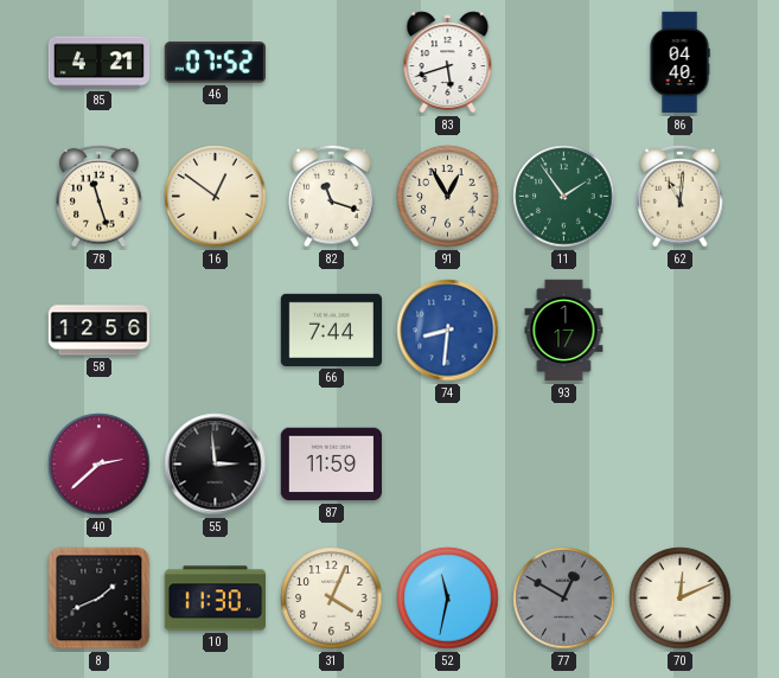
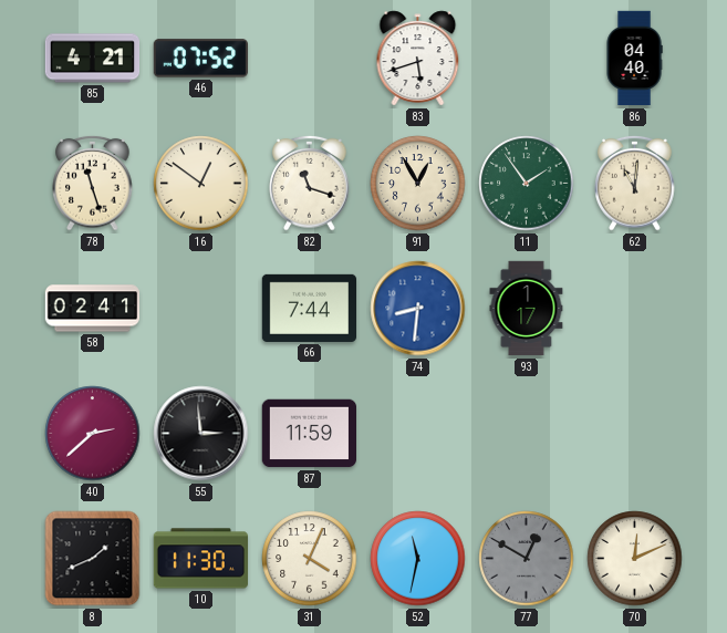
58: 12:56 -> 02:41 (93, 309)
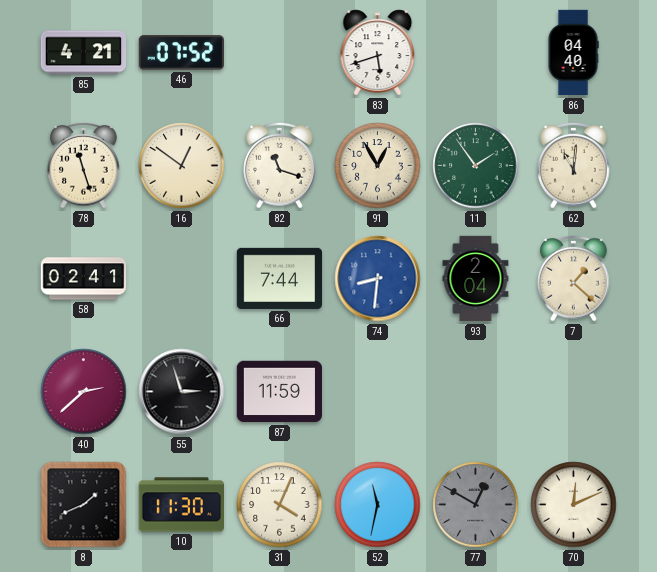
93: 1:17 -> 2:04 (476, 279)
7: none -> 1:22 (574, 278)
55: 2:59 -> 2:57 (182, 392)
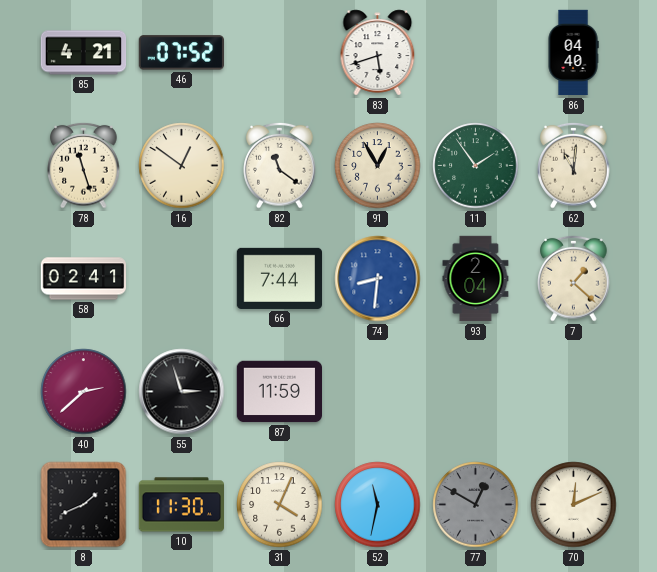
82: 11:18 -> 11:21 (280, 165)
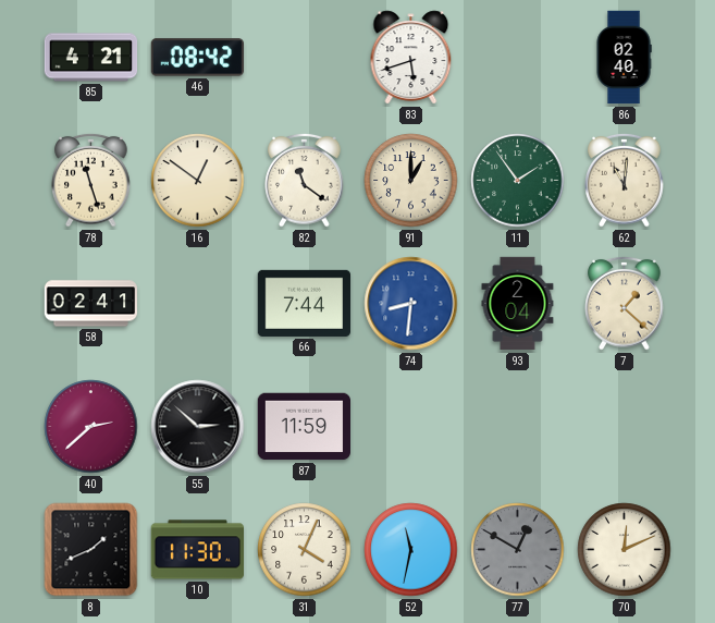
46: 07:52 -> 08:42 (197, 58)
86: 04:40 -> 02:40 (624, 58)
91: 12:55 -> 1:00 (411, 181)
55: 2:57 -> 2:52 (198, 427)
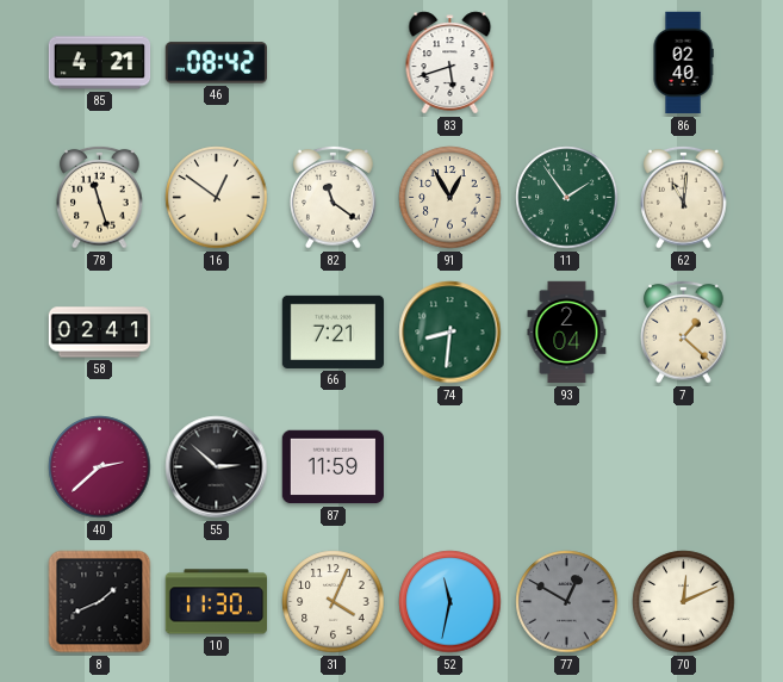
91: 1:00 -> 12:55 (450, 198)
66: 7:44 -> 7:21 (334, 331)
74 dial: blue -> green (450, 333)
